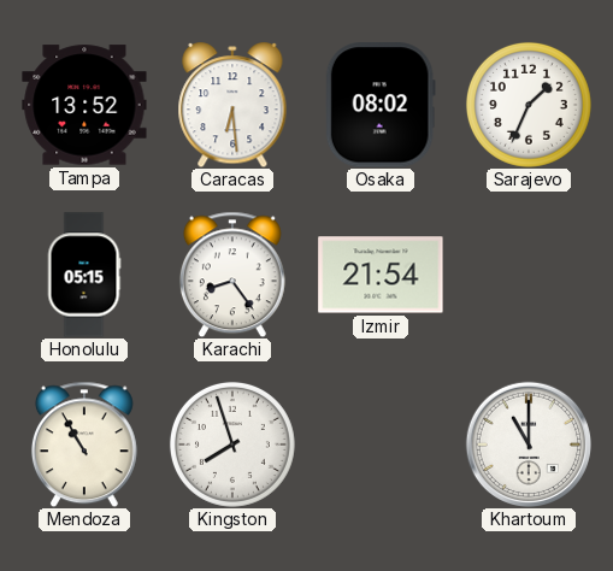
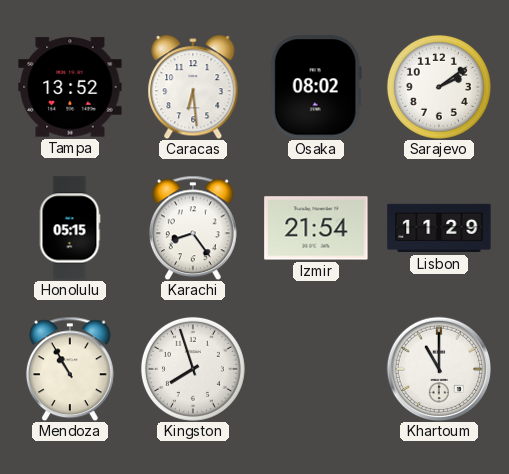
Sarajevo: 1:34 -> 2:09 (439, 87)
Lisbon: none -> 11:29 (439, 228)
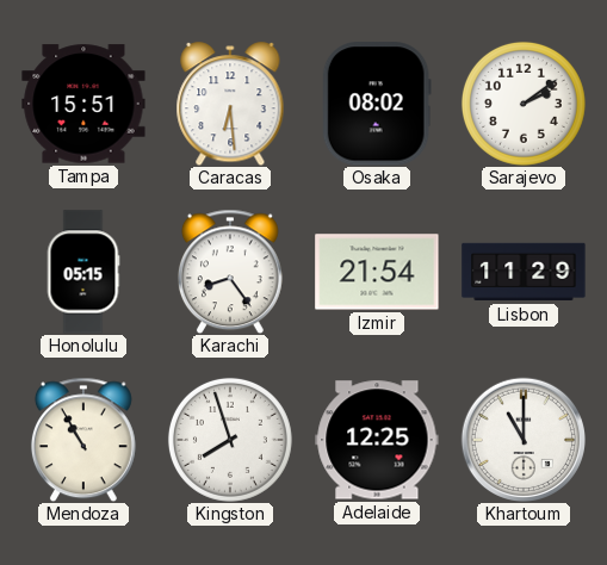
Tampa: 13:52 -> 15:51 (83, 104)
Adelaide: none -> 12:25 (377, 440)
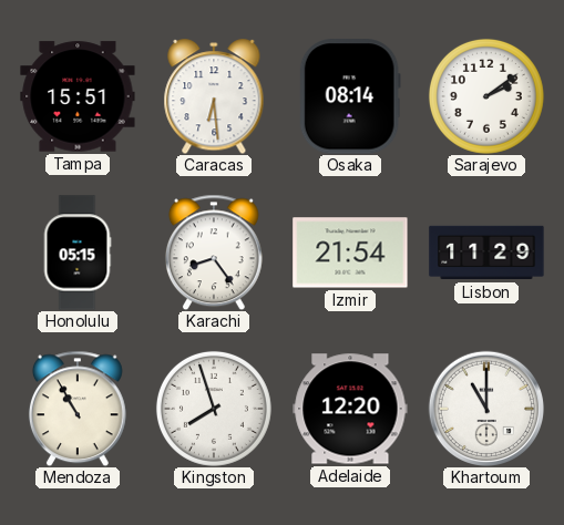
Osaka: 08:02 -> 08:14 (350, 96)
Adelaide: 12:25 -> 12:20 (350, 409)
